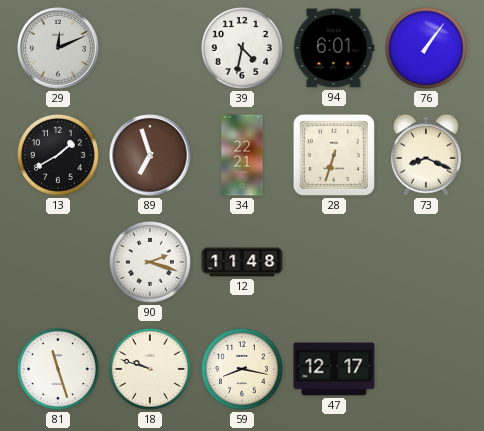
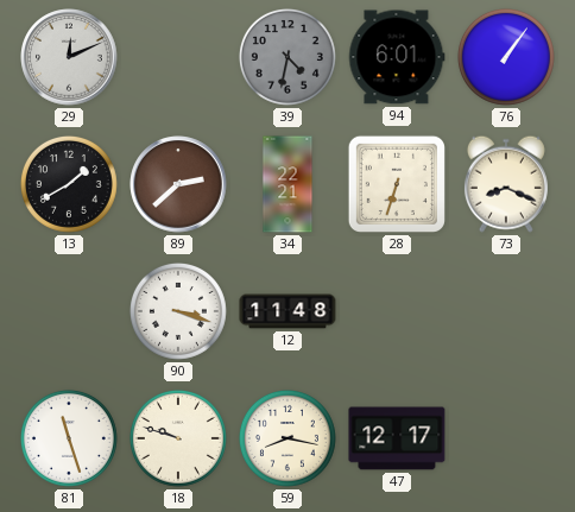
39 dial: white -> grey (287, 57)
89: 6:57 -> 2:38 (178, 184)
90: 2:18 -> 3:18 (178, 311)
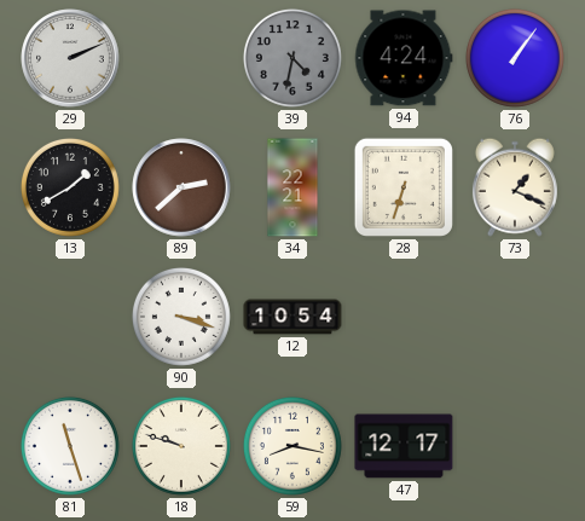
29: 12:11 -> 2:11 (70, 58)
94: 6:01 -> 4:24 (404, 58)
73: 8:19 -> 1:19 (515, 187)
12: 11:48 -> 10:54 (292, 317)
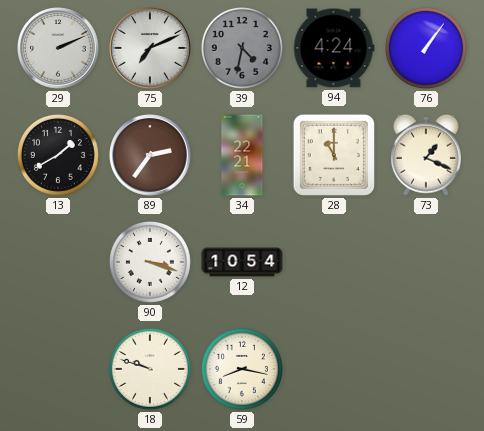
75: none -> 7:11 (150, 48)
89: 2:38 -> 2:36 (150, 155)
28: 6:33 -> 11:00 (334, 155)
81: 11:27 -> none (70, 446)
47: 12:17 -> none (404, 446)
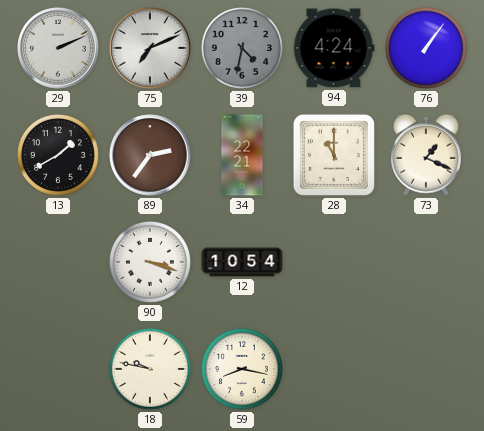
18: 9:48 -> 9:47 (150, 369)
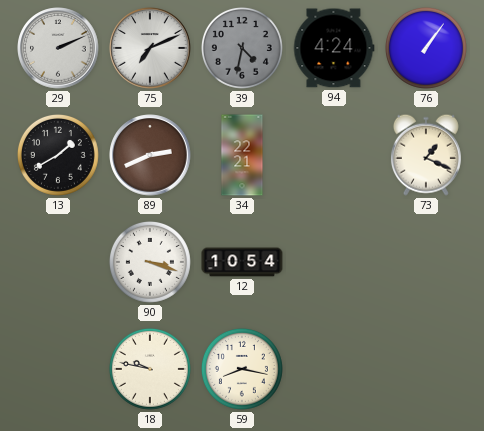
89: 2:36 -> 2:41 (150, 155)
28: 11:00 -> none (334, 155)
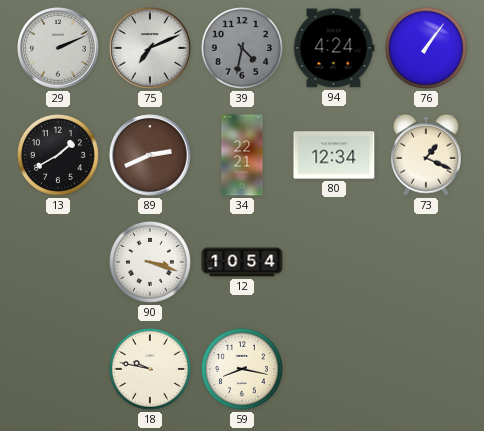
80: none -> 12:34 (334, 155)
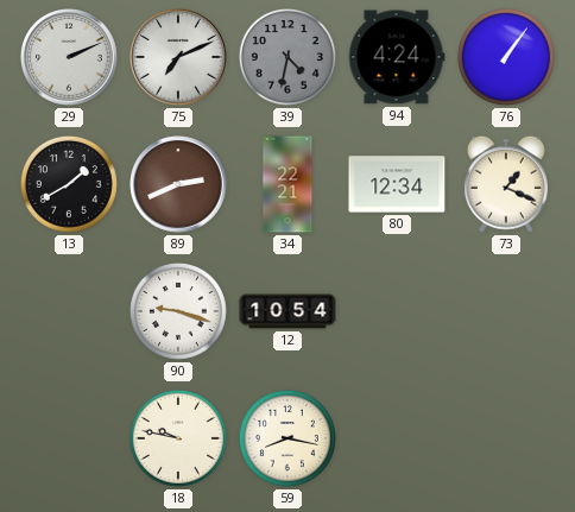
90: 3:18 -> 9:18 (178, 311)
